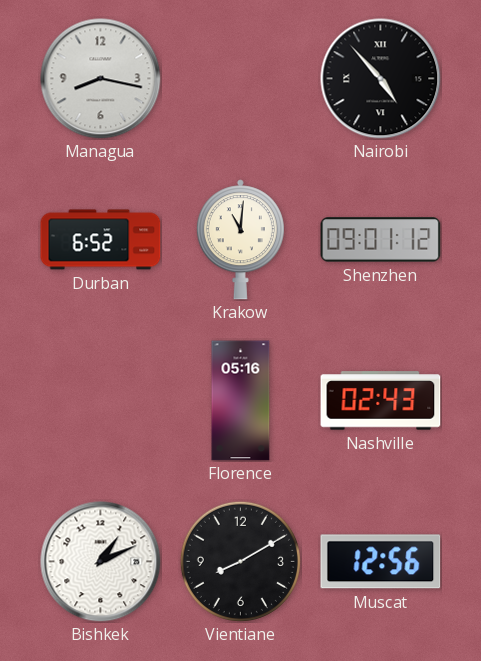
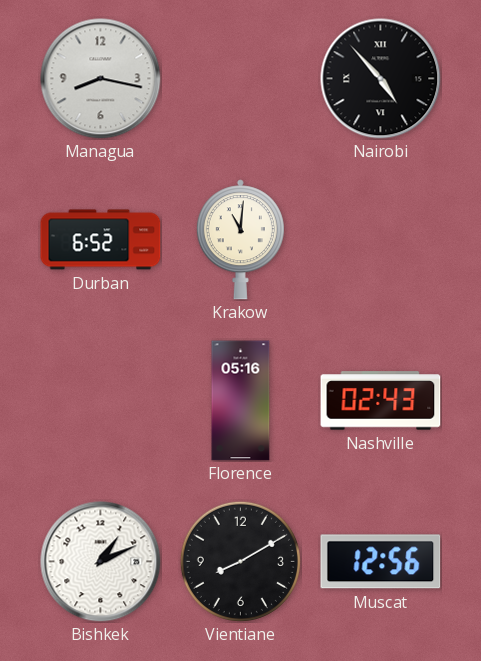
Shenzhen: 09:01 -> none (381, 240)
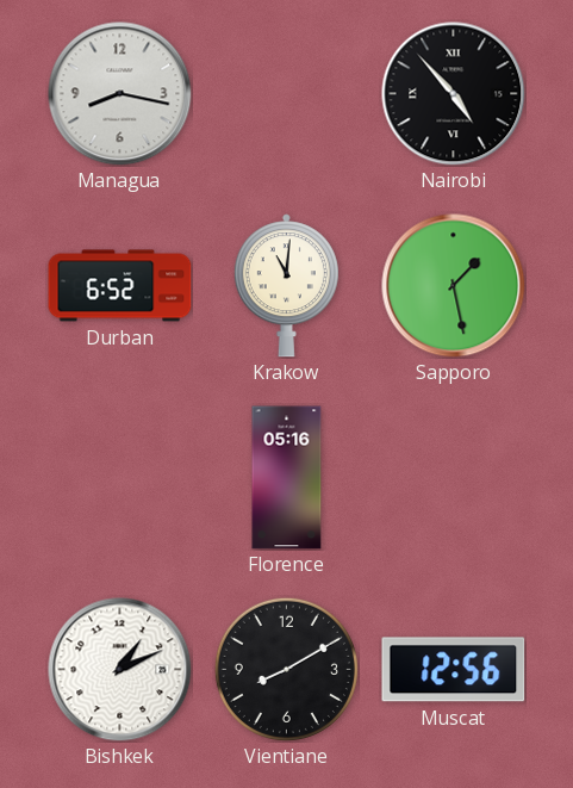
Sapporo: none -> 1:28 (454, 286)
Nashville: 02:43 -> none (381, 401)
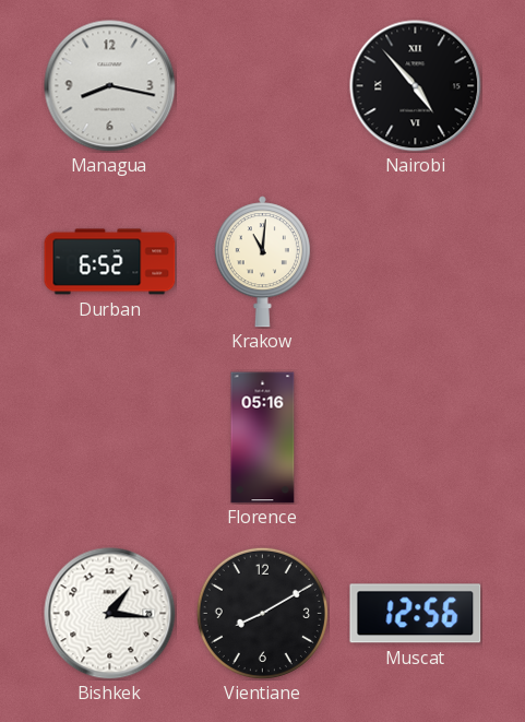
Sapporo: 1:28 -> none (454, 286)
Bishkek: 1:11 -> 1:16 (110, 614)
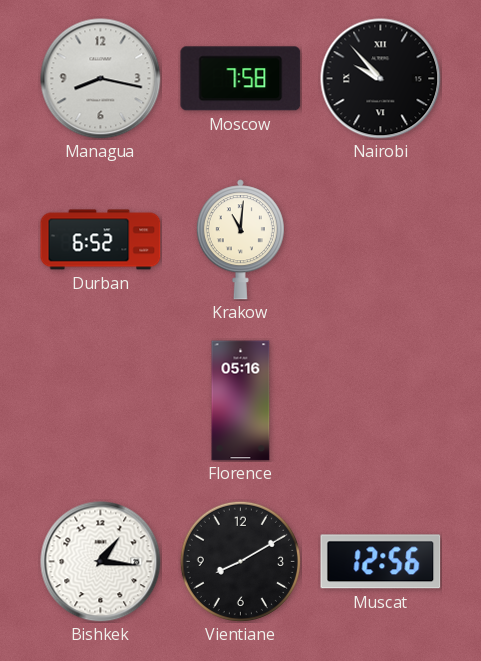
Moscow: none -> 7:58 (241, 79)
Nairobi: 4:53 -> 9:53 (381, 79)
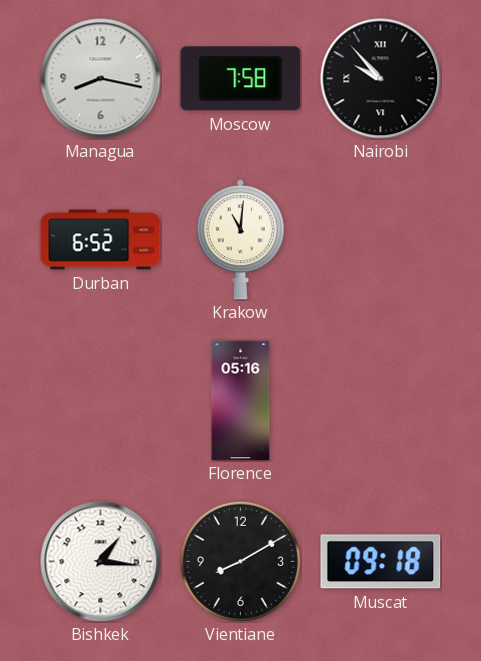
Muscat: 12:56 -> 09:18 (381, 562)
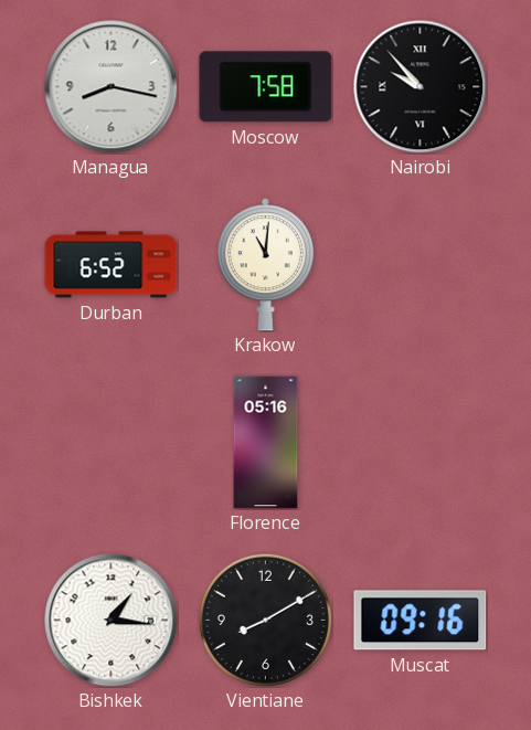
Muscat: 09:18 -> 09:16 (421, 621)
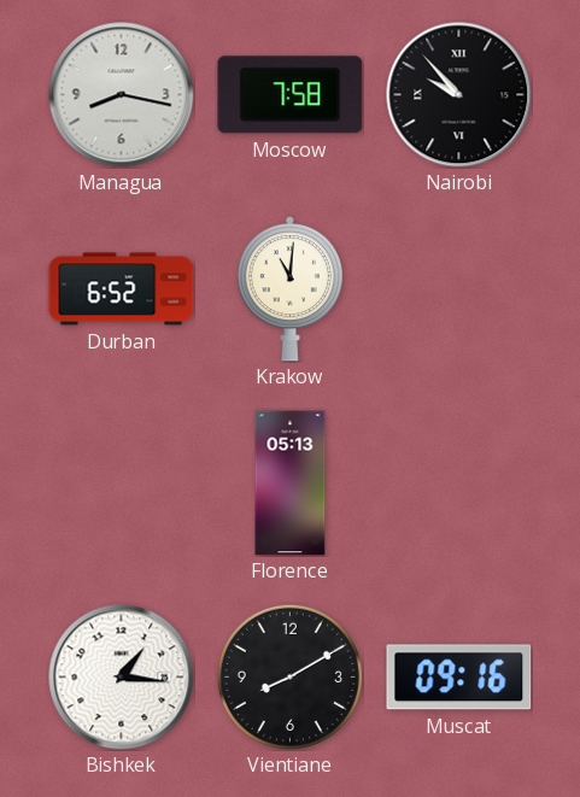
Florence: 05:16 -> 05:13 (291, 484)
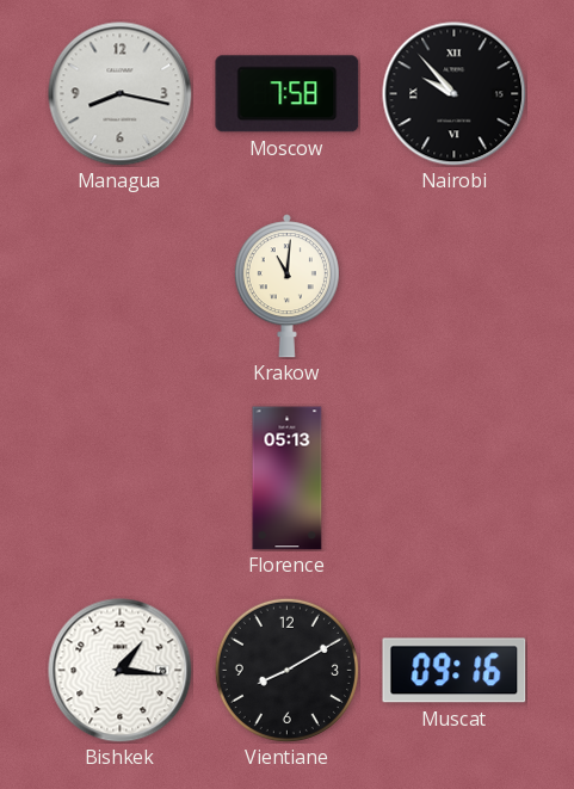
Durban: 6:52 -> none (122, 289)
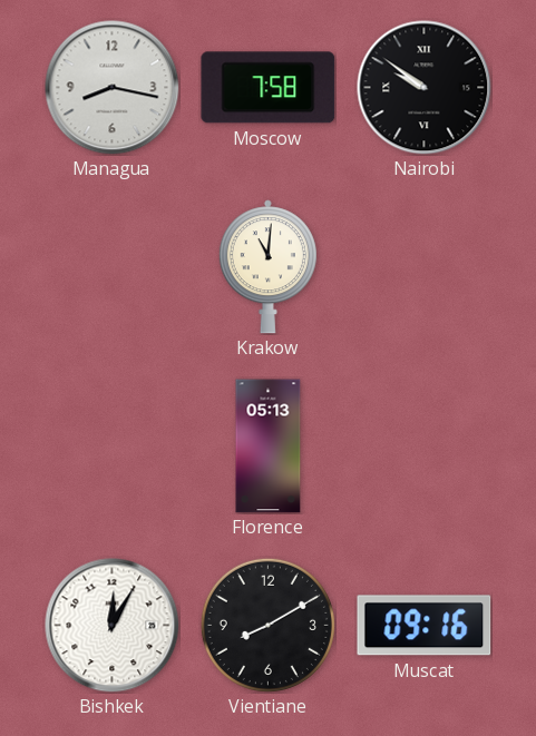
Nairobi: 9:53 -> 9:51 (425, 88)
Bishkek: 1:16 -> 12:05 (113, 626)
